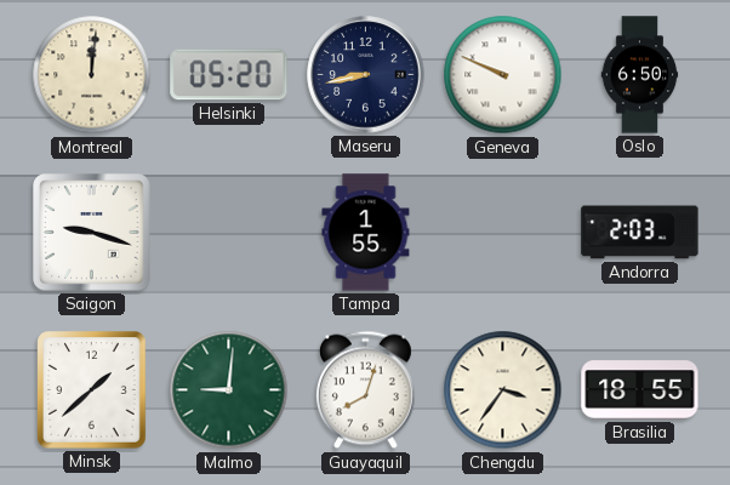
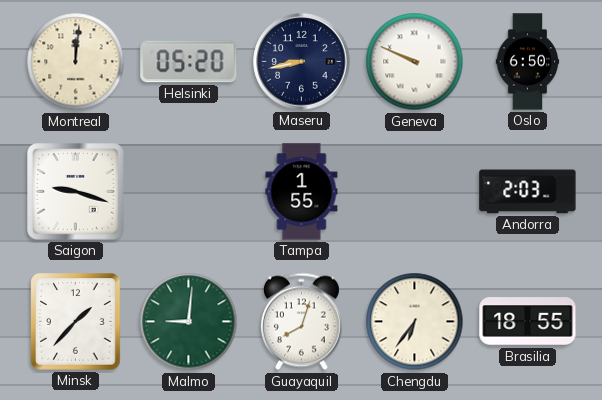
Minsk: 1:38 -> 1:37 (76, 322)
Chengdu: 3:36 -> 6:36 (415, 322)
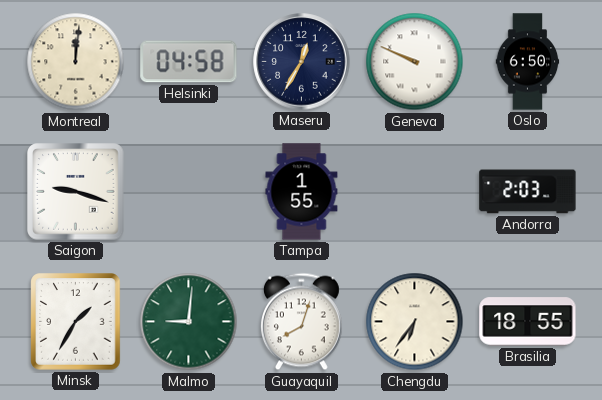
Helsinki: 05:20 -> 04:58 (189, 62)
Maseru: 8:43 -> 12:35 (302, 62)
Minsk: 1:37 -> 1:35 (76, 322)
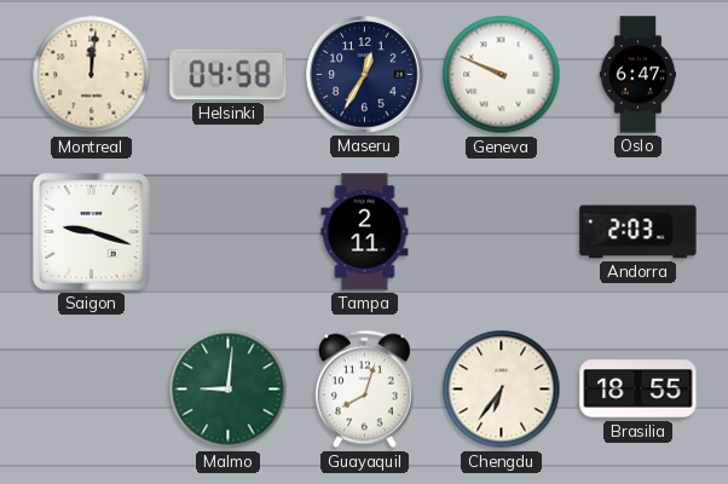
Oslo: 6:50 -> 6:47 (639, 75)
Tampa: 1:55 -> 2:11 (365, 232)
Minsk: 1:35 -> none (76, 322)
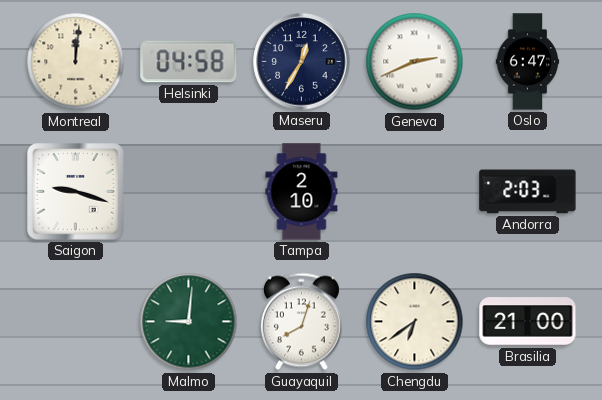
Geneva: 9:49 -> 2:41 (415, 62)
Tampa: 2:11 -> 2:10 (302, 192)
Chengdu: 6:36 -> 6:39 (415, 322)
Brasilia: 18:55 -> 21:00 (528, 322)
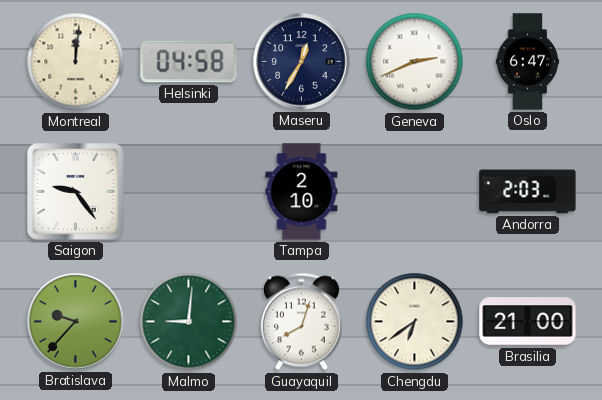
Saigon: 9:18 -> 9:24 (76, 192)
Bratislava: none -> 9:37 (76, 322)
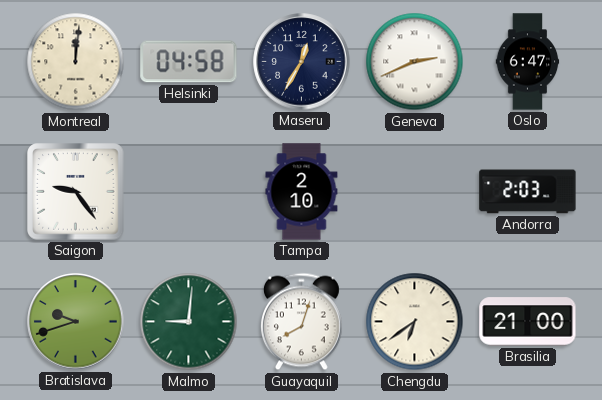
Bratislava: 9:37 -> 9:42 (76, 322)
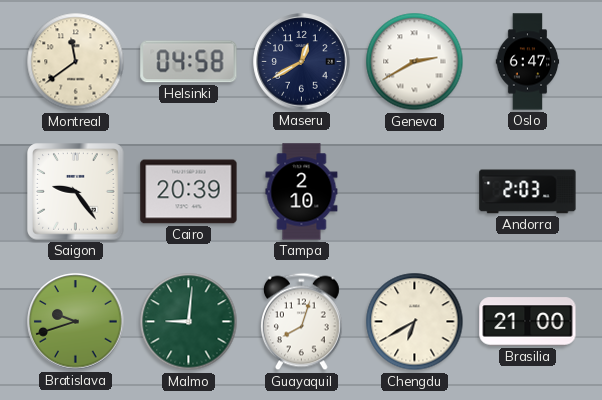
Montreal: 12:01 -> 11:39 (76, 62)
Maseru: 12:35 -> 12:40 (302, 62)
Geneva: 2:41 -> 2:40 (415, 62)
Cairo: none -> 20:39 (189, 192)
Chengdu: 6:39 -> 6:40 (415, 322)
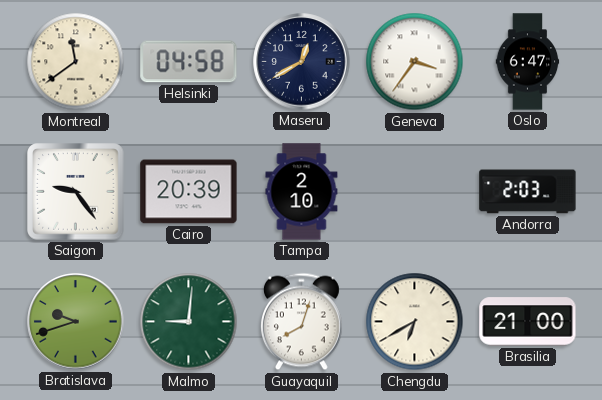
Geneva: 2:40 -> 3:36 (415, 62)
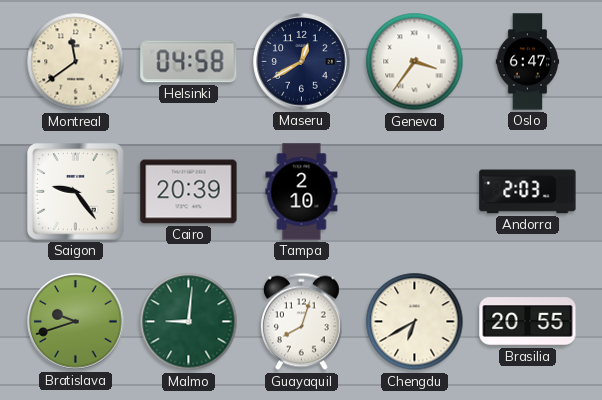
Brasilia: 21:00 -> 20:55 (528, 322)
